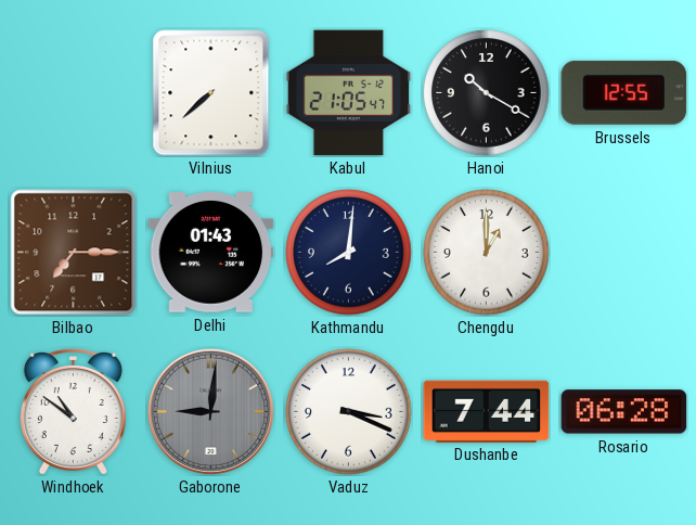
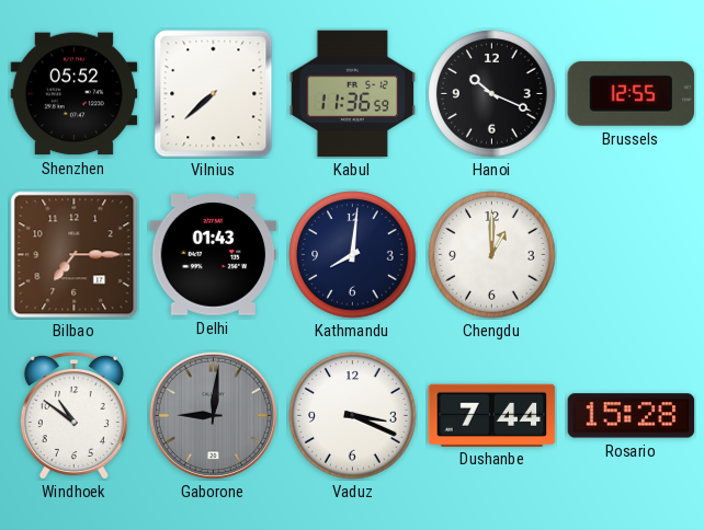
Shenzhen: none -> 05:52 (75, 94)
Kabul: 21:05 -> 11:36 (352, 94)
Hanoi: 10:20 -> 10:19 (492, 94)
Rosario: 06:28 -> 15:28 (632, 416)
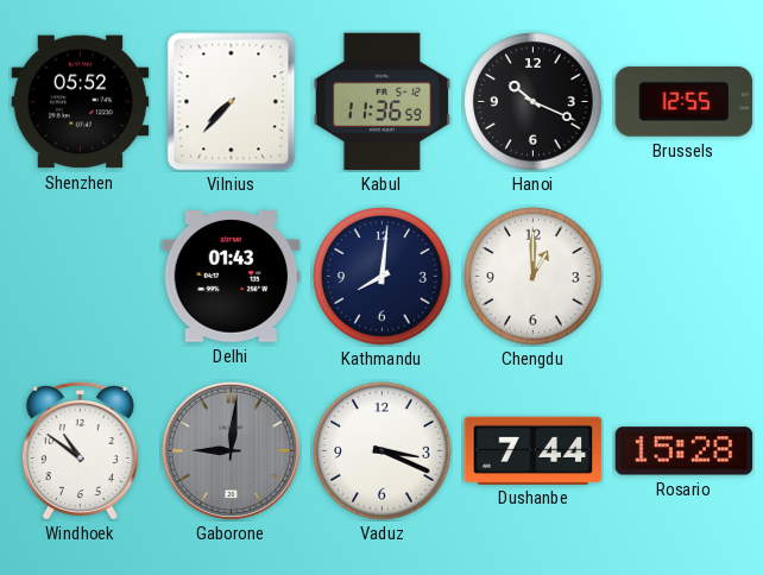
Vilnius: 7:38 -> 7:37 (232, 102)
Bilbao: 7:15 -> none (75, 255)
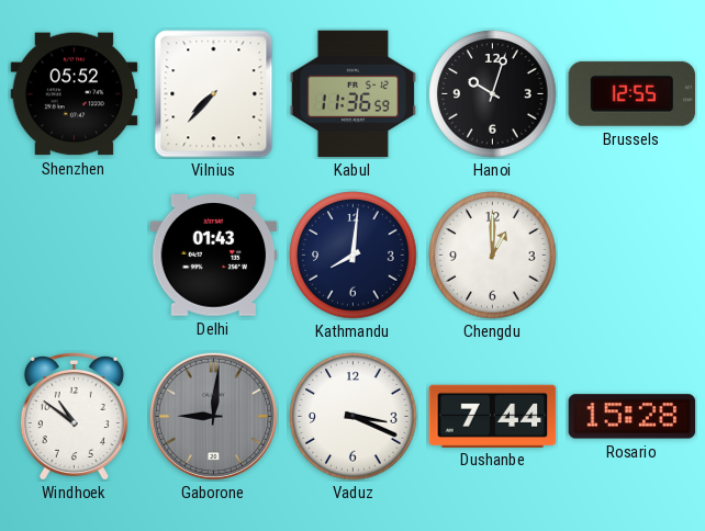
Hanoi: 10:19 -> 10:03 (493, 94)
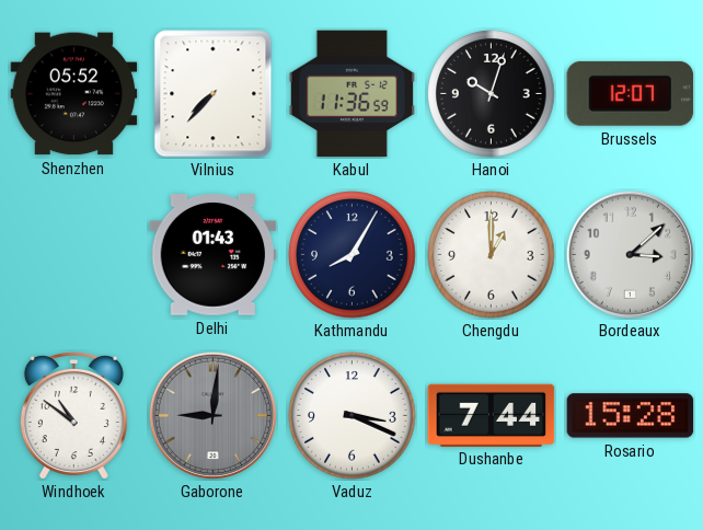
Brussels: 12:55 -> 12:07 (631, 93)
Kathmandu: 8:01 -> 8:05 (353, 255)
Bordeaux: none -> 3:08 (630, 254)
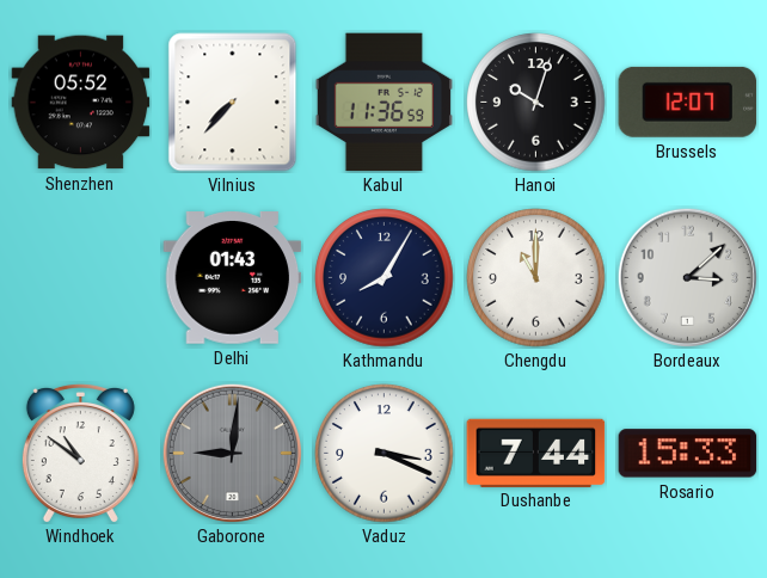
Chengdu: 1:00 -> 11:00 (536, 278)
Rosario: 15:28 -> 15:33 (688, 454)
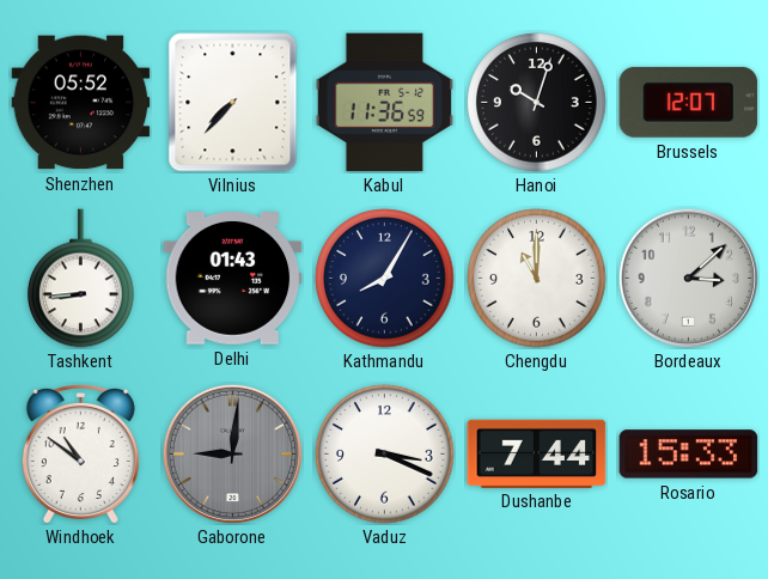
Tashkent: none -> 8:44 (81, 279)
